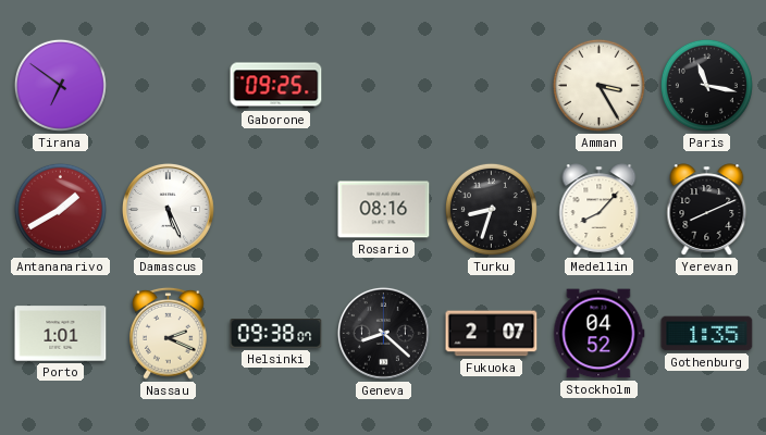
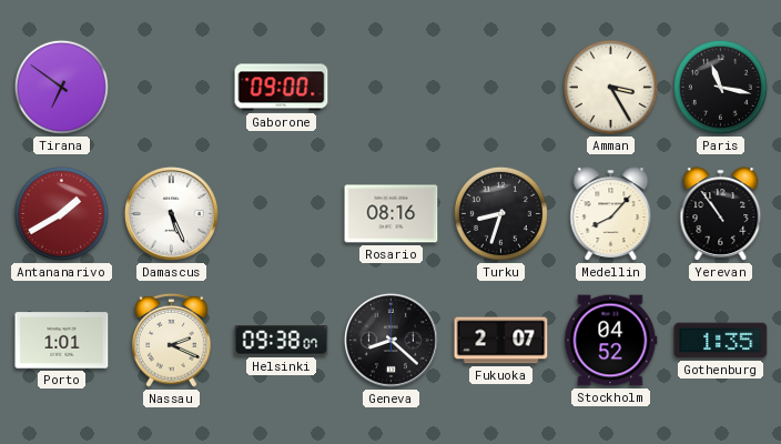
Gaborone: 09:25 -> 09:00 (282, 88)
Yerevan: 8:11 -> 10:54 (721, 214)
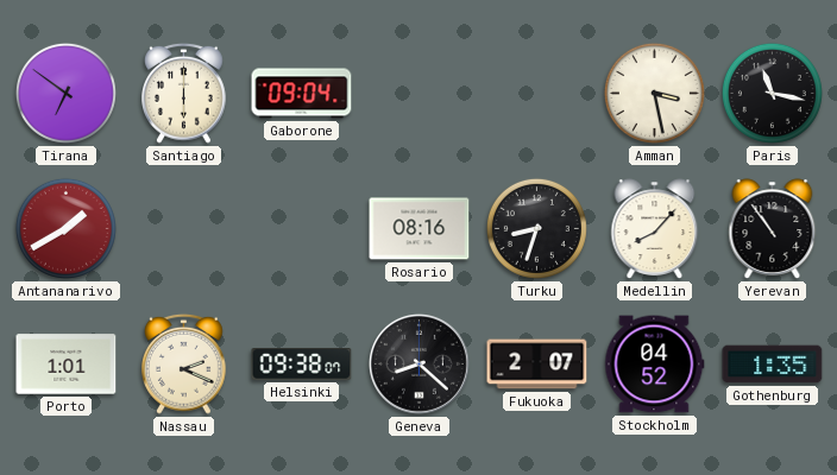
Santiago: none -> 6:00 (184, 93)
Gaborone: 09:00 -> 09:04 (302, 94)
Amman: 3:25 -> 3:28 (654, 93)
Damascus: 5:26 -> none (171, 213)
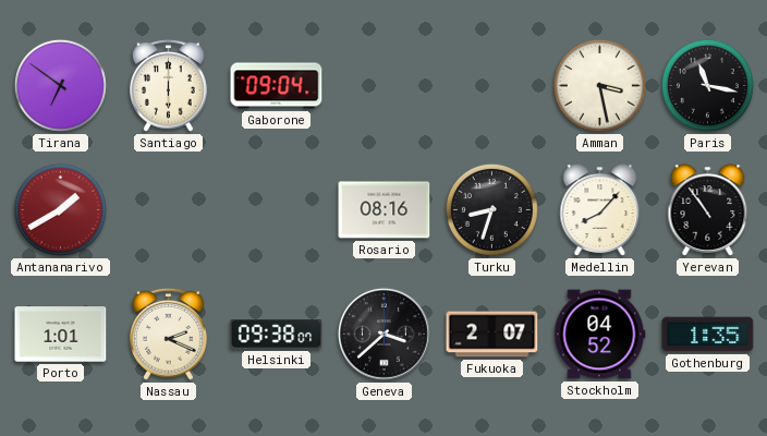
Geneva: 8:22 -> 3:38 (384, 334)
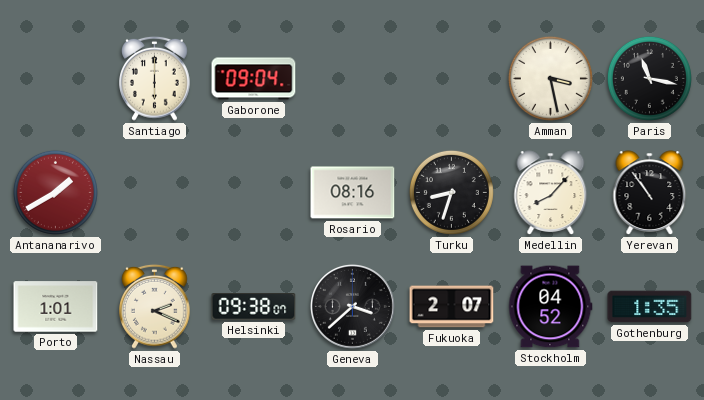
Tirana: 6:51 -> none (60, 85)
